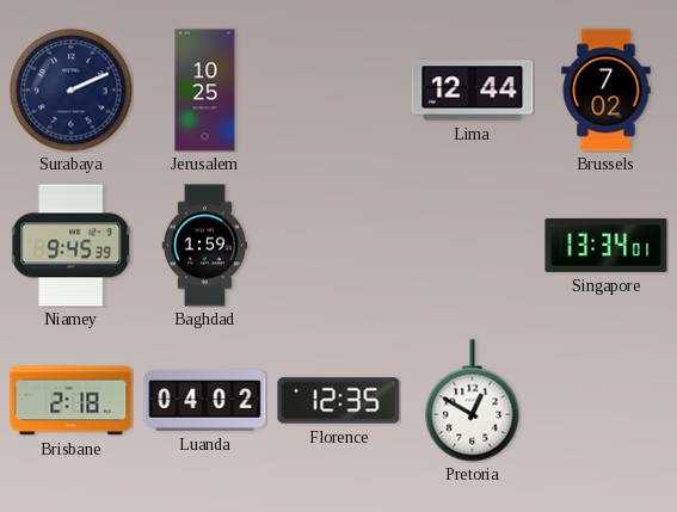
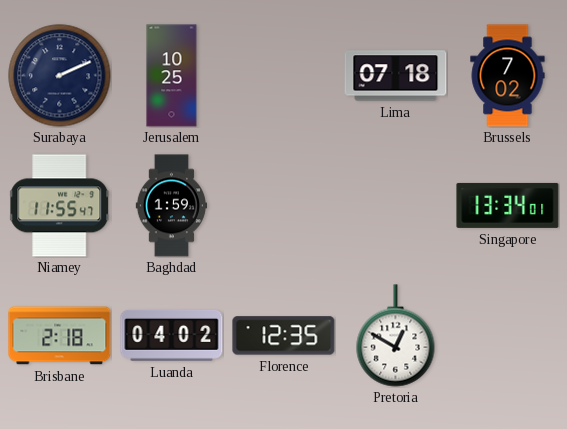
Lima: 12:44 -> 07:18 (396, 76)
Niamey: 9:45 -> 11:55 (60, 206)
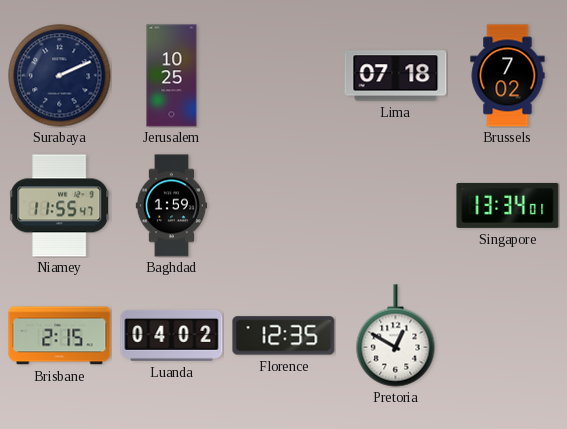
Brisbane: 2:18 -> 2:15 (60, 336)
